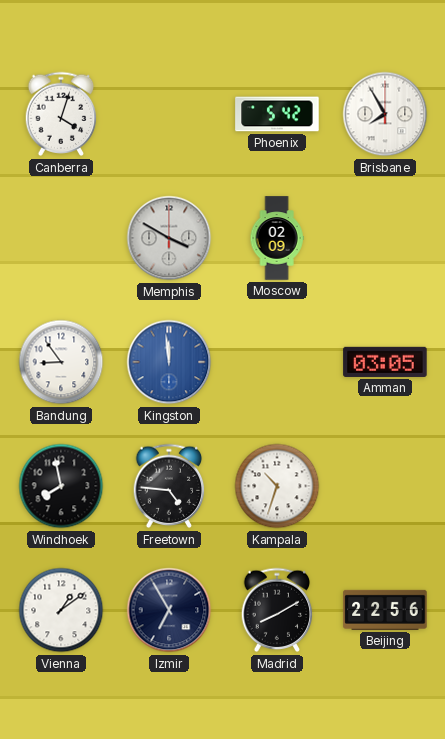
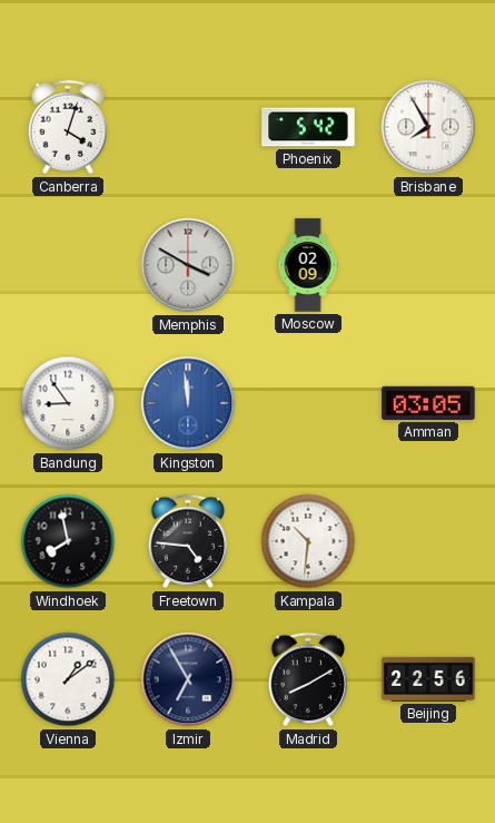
Kampala: 10:33 -> 10:31 (308, 541)
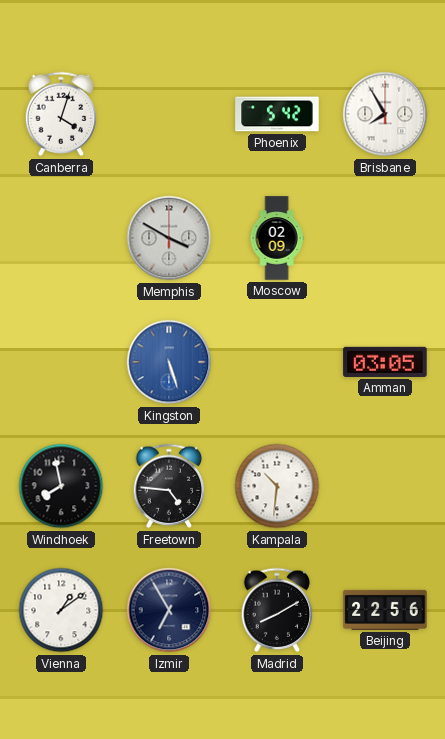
Bandung: 8:54 -> none (68, 403)
Kingston: 11:59 -> 5:27 (169, 362)
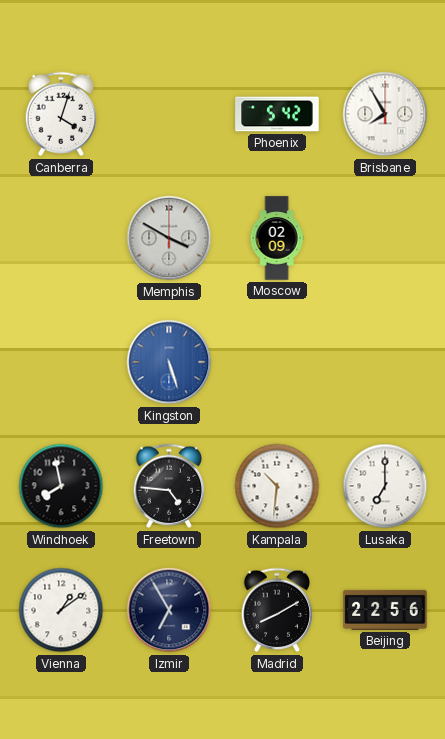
Amman: 03:05 -> none (385, 362)
Lusaka: none -> 7:00 (385, 486)
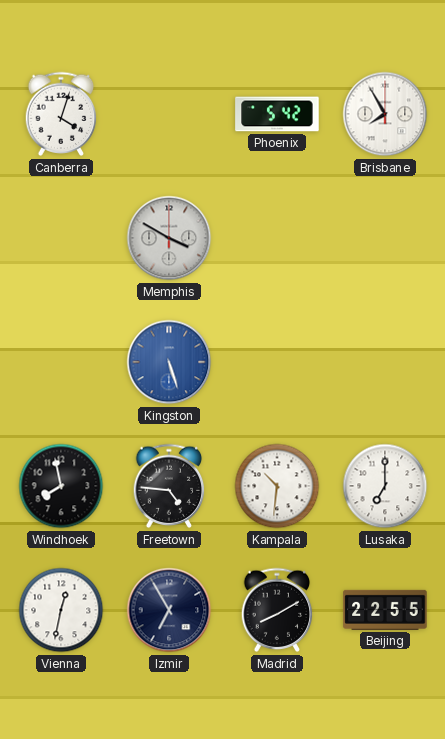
Moscow: 02:09 -> none (277, 238)
Vienna: 1:09 -> 12:32 (61, 610)
Beijing: 22:56 -> 22:55 (385, 610)
